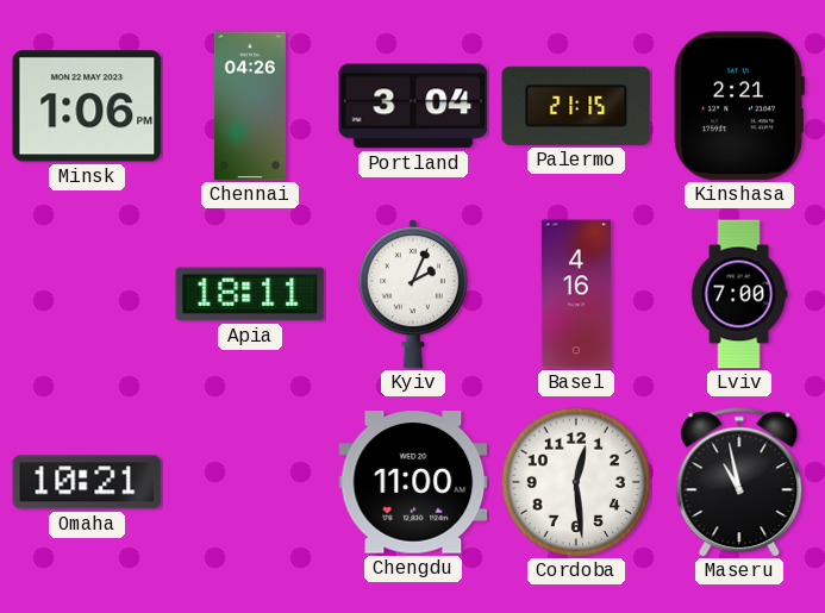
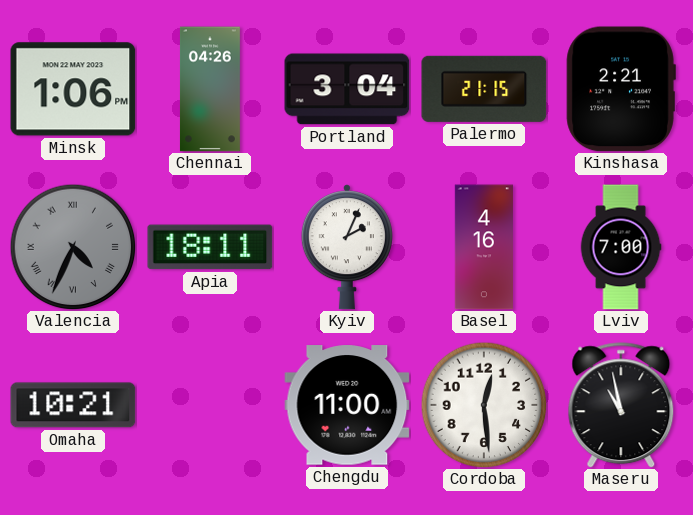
Valencia: none -> 4:34 (73, 247)
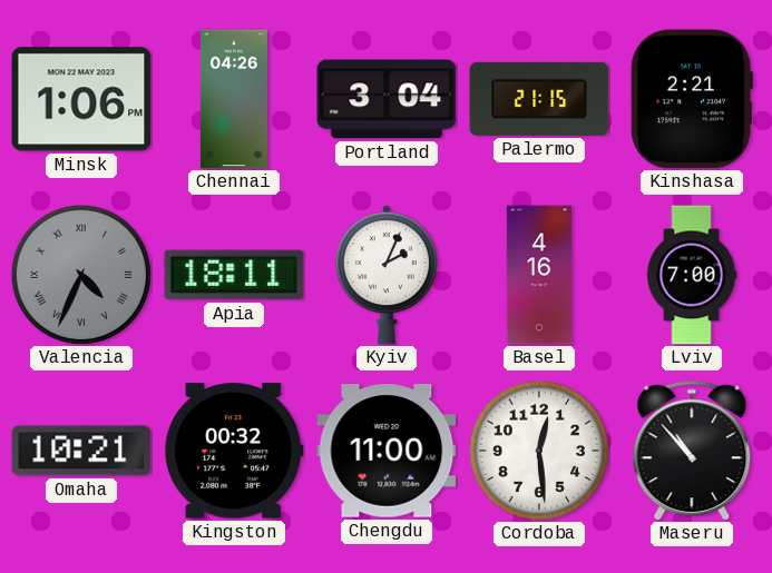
Kingston: none -> 00:32 (234, 451)
Maseru: 10:58 -> 10:53 (692, 451)
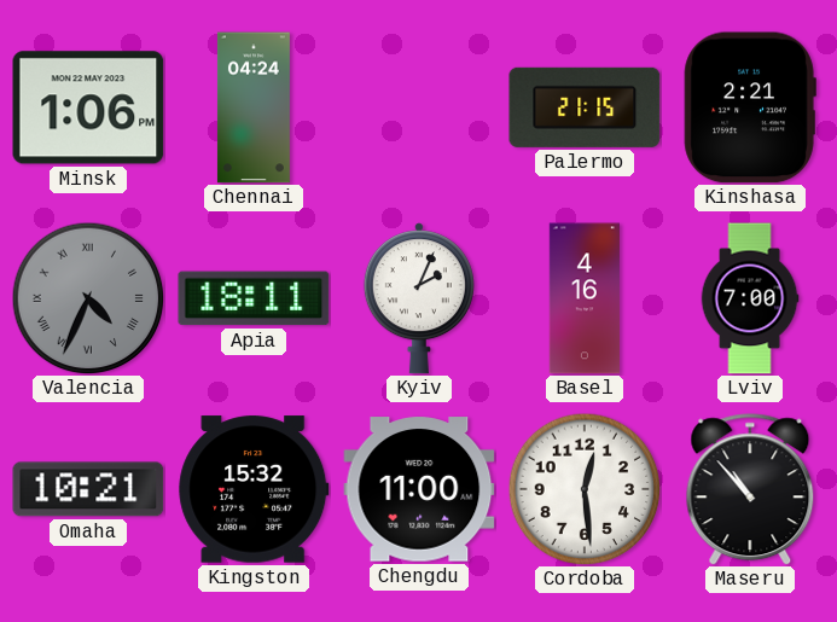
Chennai: 04:26 -> 04:24 (254, 107)
Portland: 3:04 -> none (387, 99)
Kingston: 00:32 -> 15:32 (254, 489)
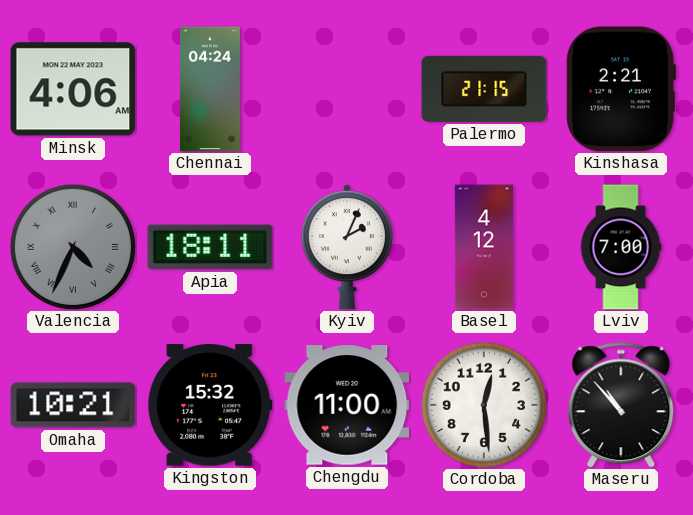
Minsk: 1:06 -> 4:06 (73, 89)
Basel: 4:16 -> 4:12 (484, 247)
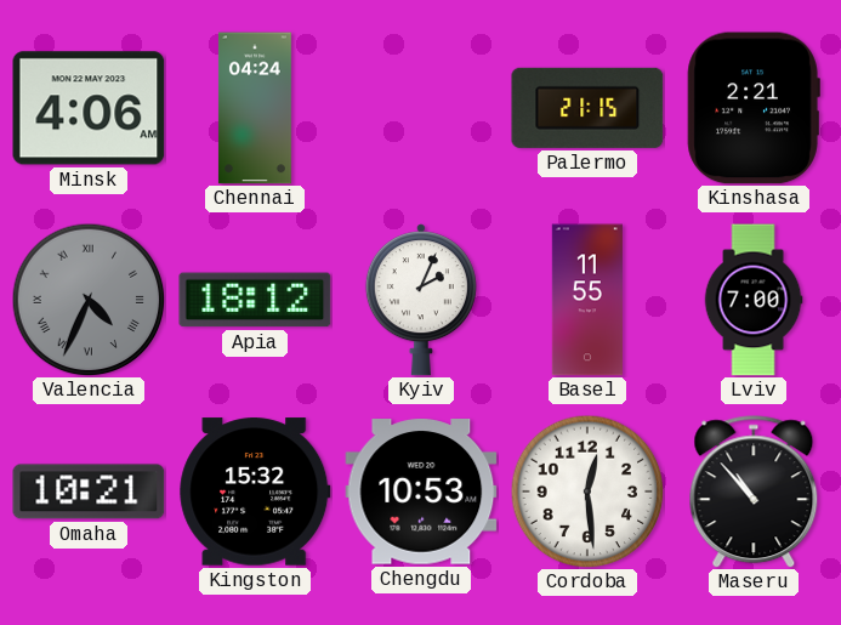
Apia: 18:11 -> 18:12 (255, 300)
Basel: 4:12 -> 11:55 (587, 300)
Chengdu: 11:00 -> 10:53 (421, 492)
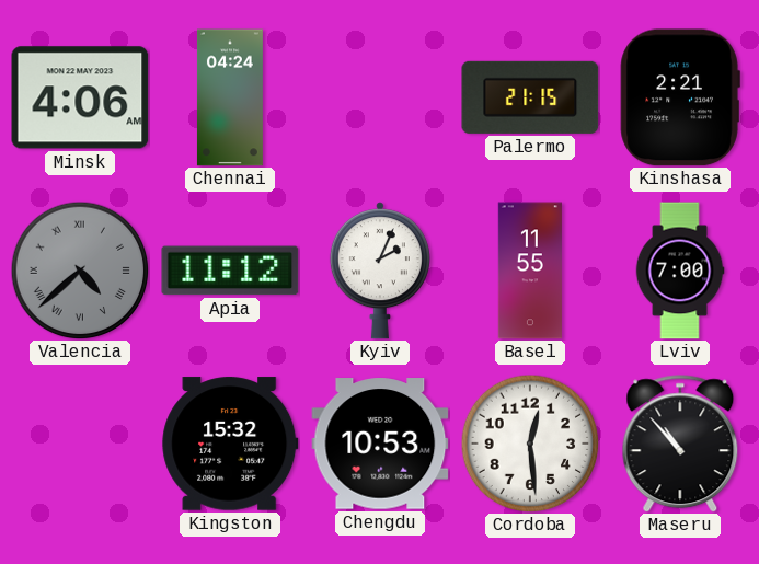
Valencia: 4:34 -> 4:38 (80, 271)
Apia: 18:12 -> 11:12 (230, 271)
Omaha: 10:21 -> none (89, 492)
